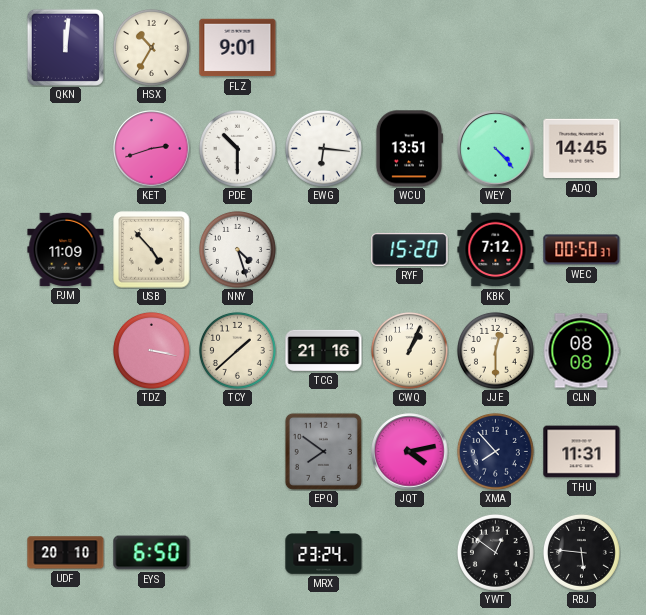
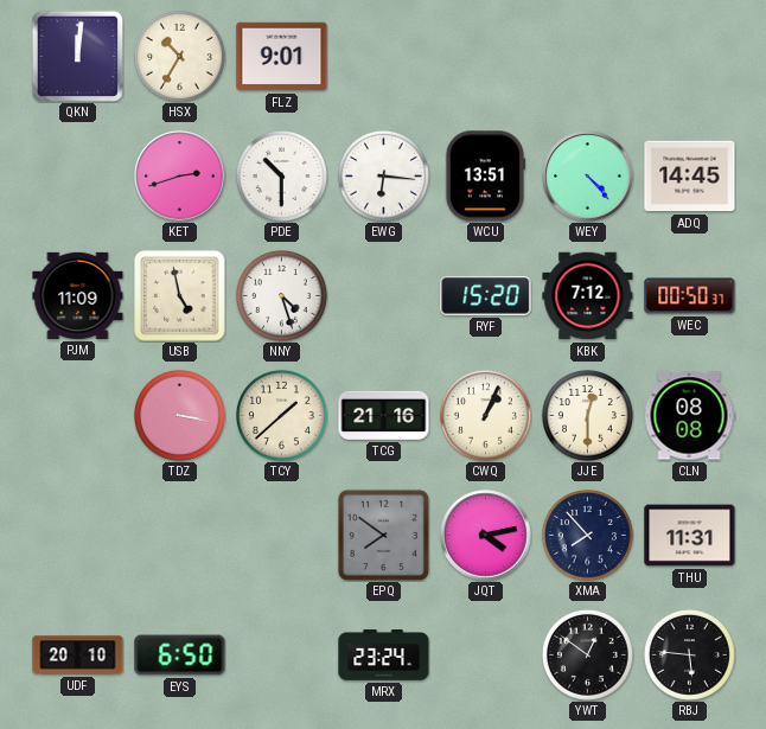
USB: 4:53 -> 4:58 (180, 296)
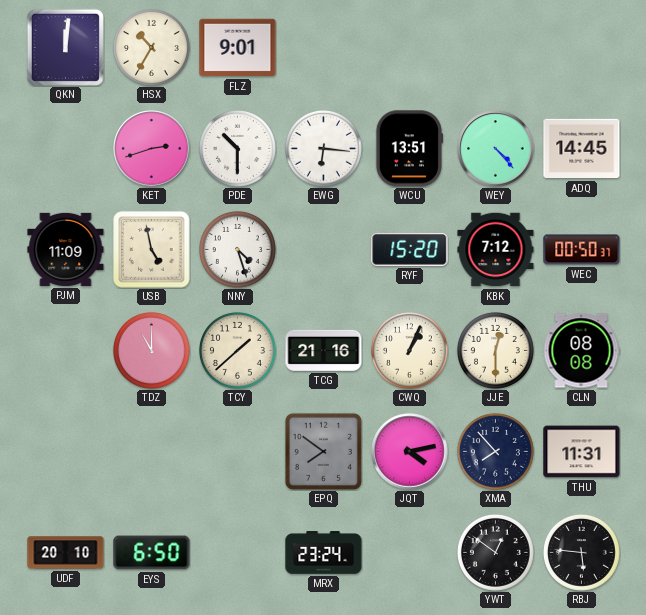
TDZ: 3:17 -> 11:00 (151, 350)
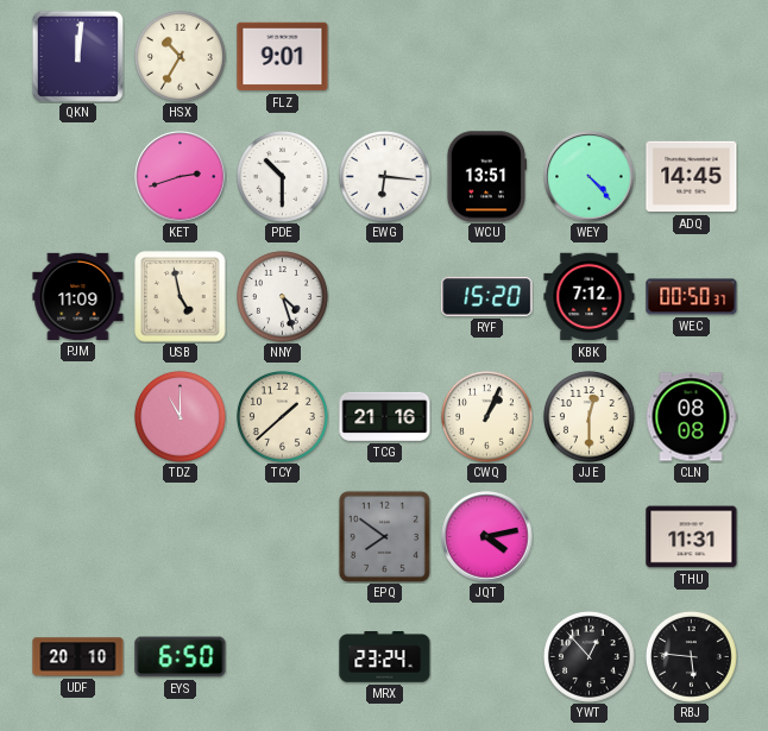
XMA: 7:53 -> none (495, 451)
YWT: 12:51 -> 12:53 (588, 656)
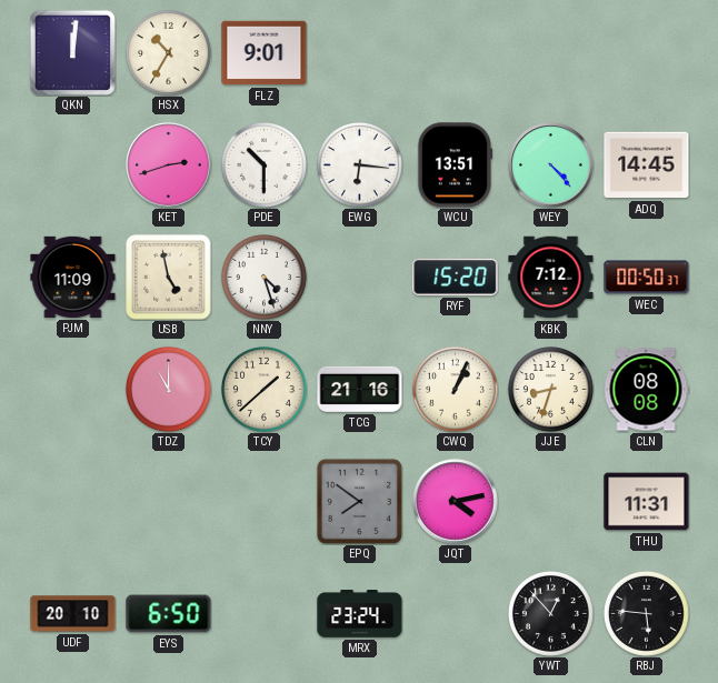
JJE: 12:30 -> 8:33 (550, 389)
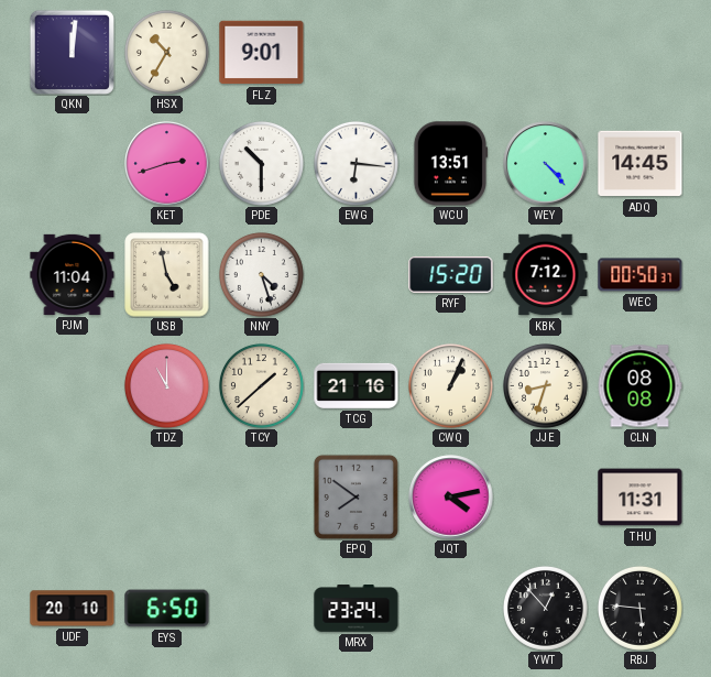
PJM: 11:09 -> 11:04 (73, 274)
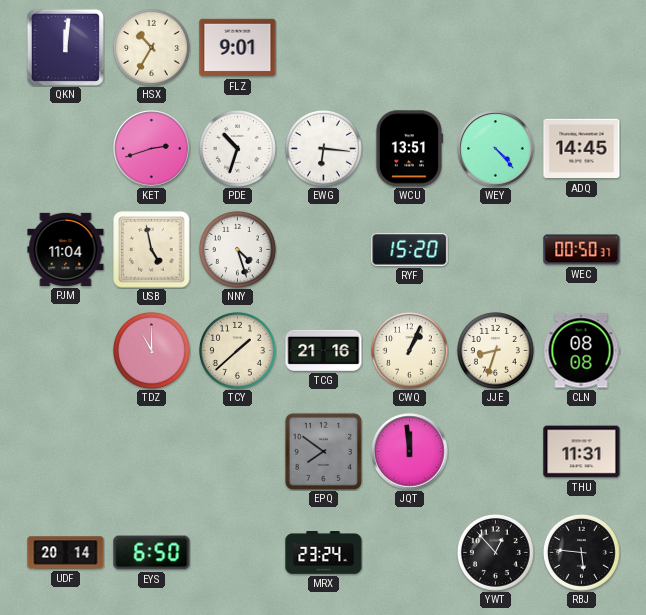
PDE: 10:30 -> 10:33 (237, 148)
KBK: 7:12 -> none (546, 275)
JQT: 4:13 -> 11:59 (410, 452)
UDF: 20:10 -> 20:14 (66, 553)
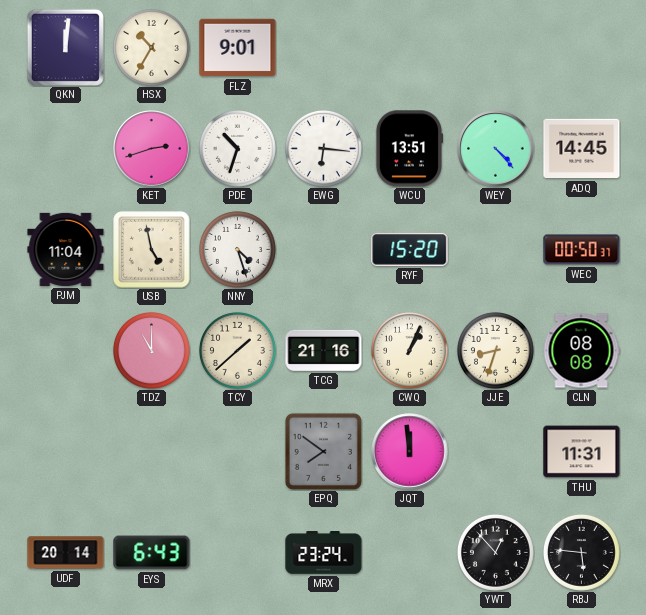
EYS: 6:50 -> 6:43 (152, 553)
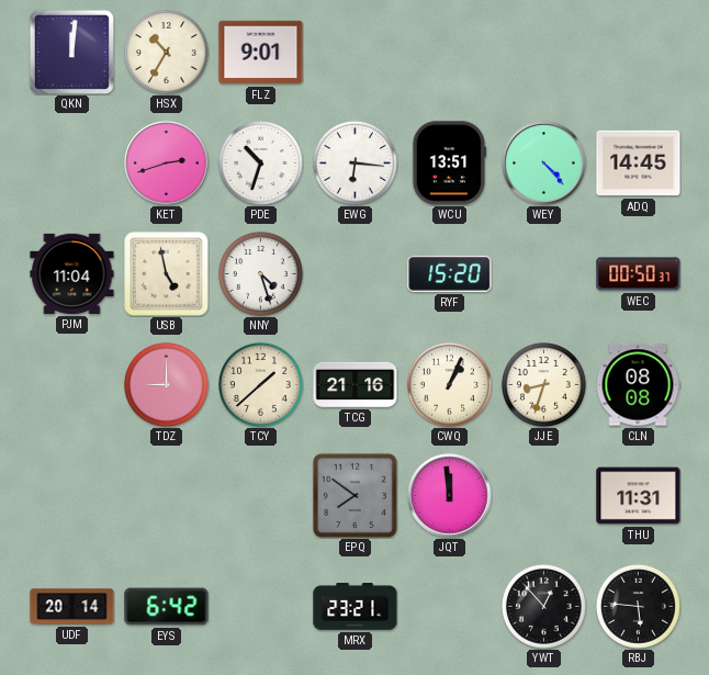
TDZ: 11:00 -> 9:00 (166, 384)
EYS: 6:43 -> 6:42 (167, 607)
MRX: 23:24 -> 23:21 (356, 607)
